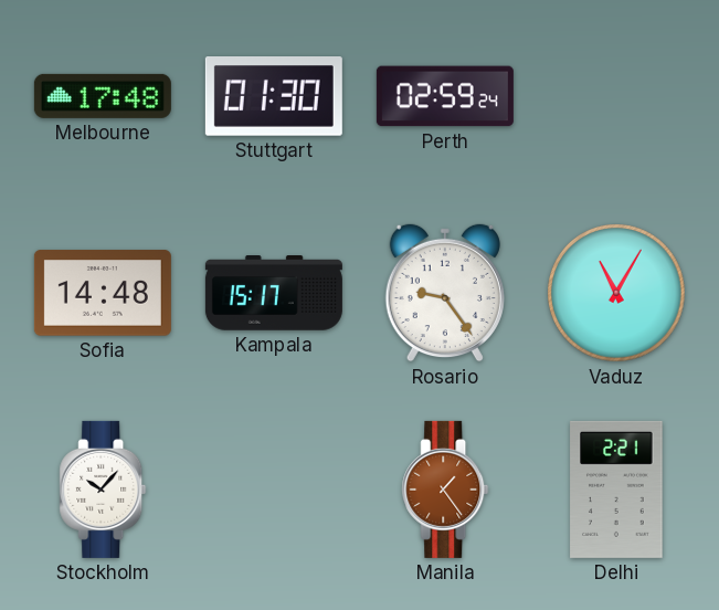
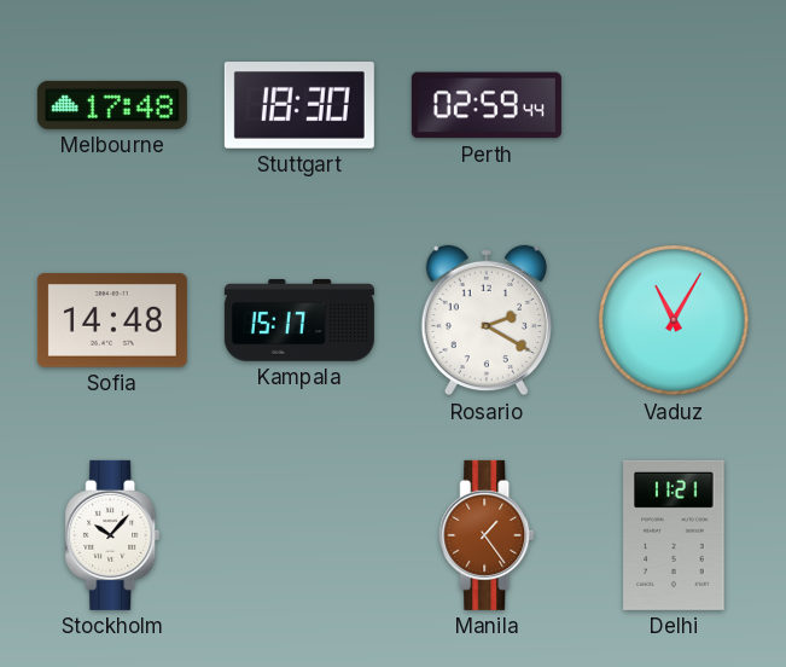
Stuttgart: 01:30 -> 18:30 (299, 106)
Perth: 02:59:24 -> 02:59:44 (487, 105)
Rosario: 9:24 -> 2:20 (487, 320)
Delhi: 2:21 -> 11:21 (674, 535)
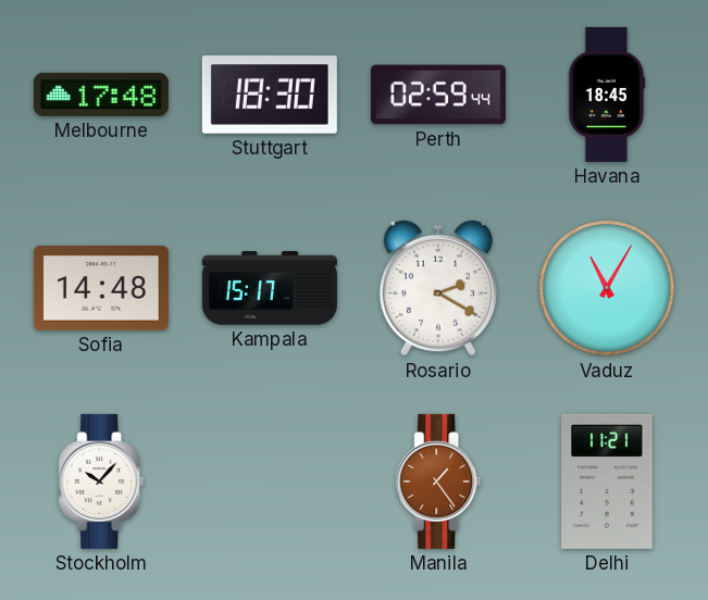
Havana: none -> 18:45 (607, 95)
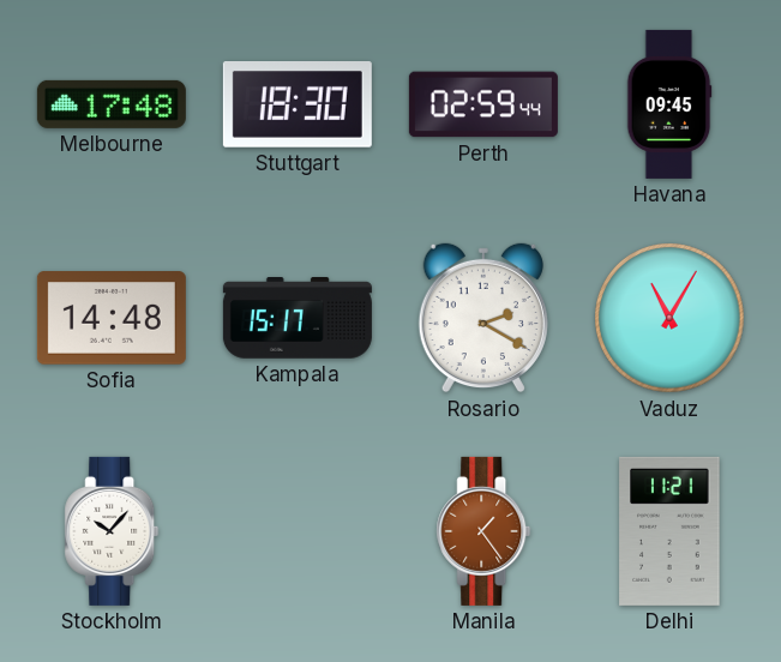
Havana: 18:45 -> 09:45 (669, 104)
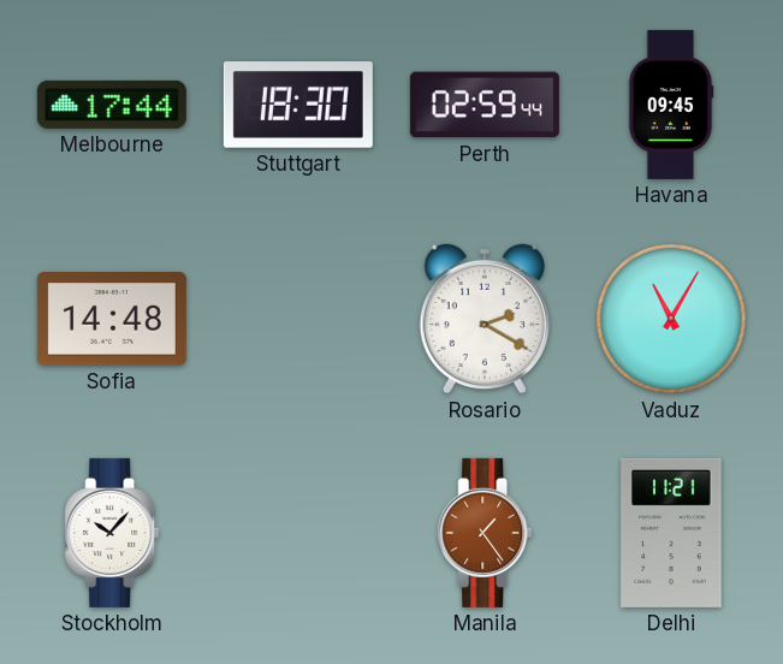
Melbourne: 17:48 -> 17:44 (112, 105)
Kampala: 15:17 -> none (298, 319)
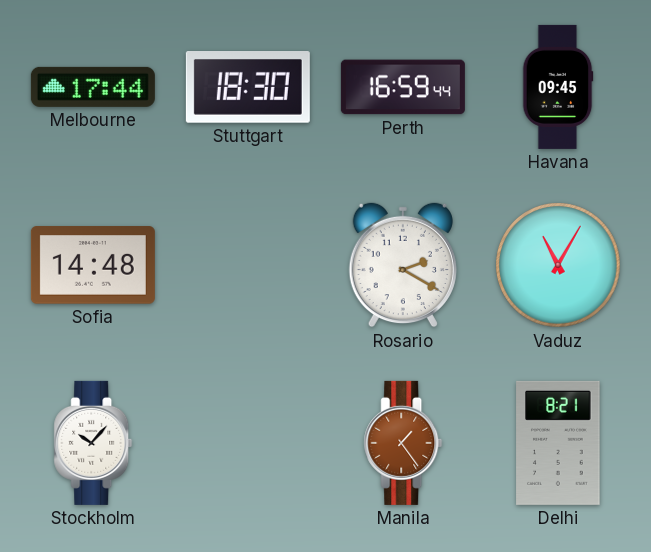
Perth: 02:59 -> 16:59 (403, 87)
Delhi: 11:21 -> 8:21 (558, 443)
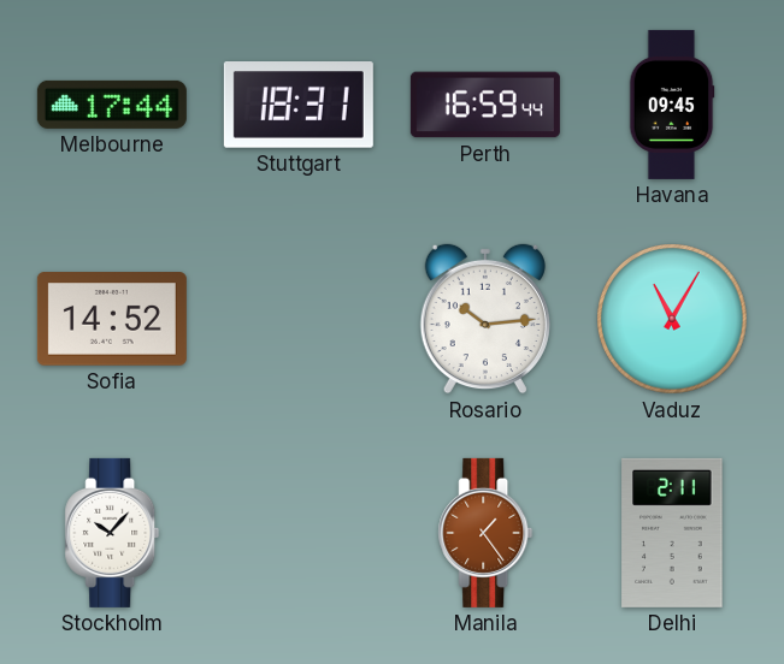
Stuttgart: 18:30 -> 18:31 (299, 106)
Sofia: 14:48 -> 14:52 (112, 319)
Rosario: 2:20 -> 10:14 (485, 319)
Delhi: 8:21 -> 2:11 (672, 533)
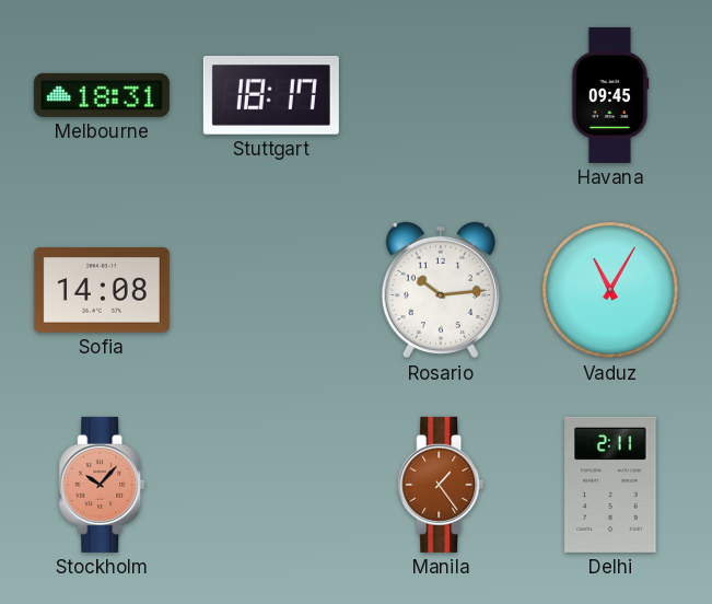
Melbourne: 17:44 -> 18:31 (102, 95)
Stuttgart: 18:31 -> 18:17 (271, 96)
Perth: 16:59 -> none (485, 105)
Sofia: 14:52 -> 14:08 (102, 290)
Stockholm dial: white -> salmon (102, 485)
